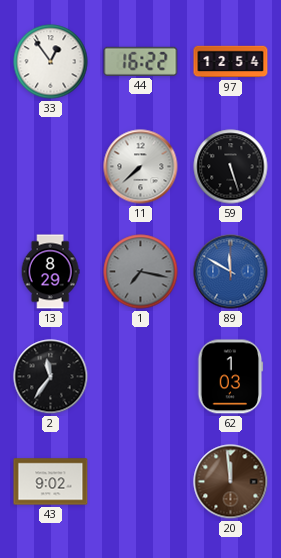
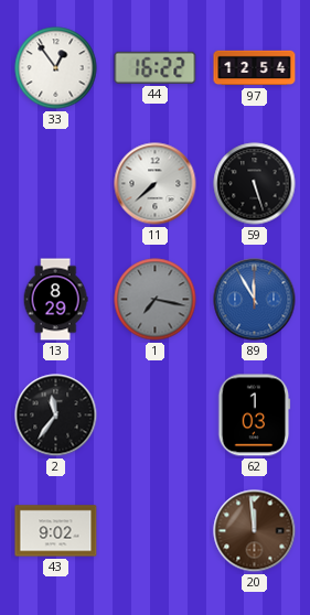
89: 11:50 -> 11:55 (255, 300)
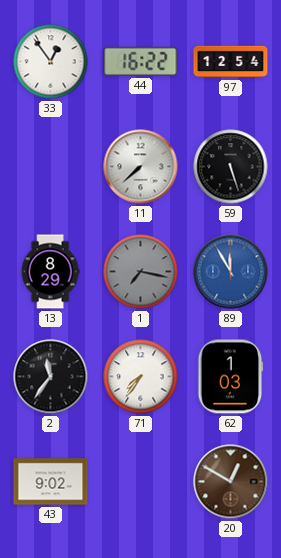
71: none -> 7:36 (141, 377)
20: 11:59 -> 12:50 (231, 482)
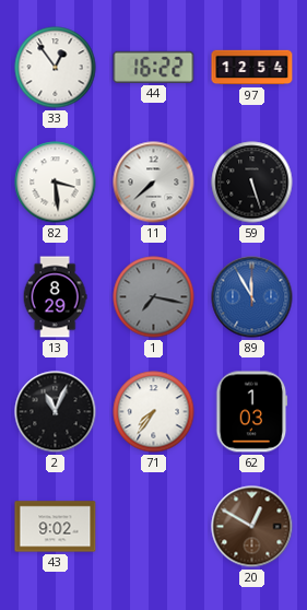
82: none -> 3:29 (56, 183)
2: 11:36 -> 11:04 (56, 412)
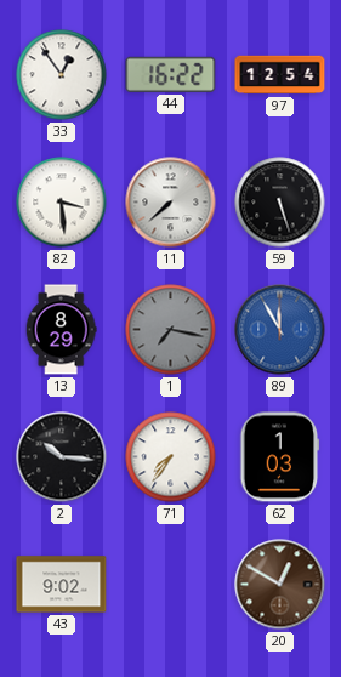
2: 11:04 -> 10:16 (62, 457)
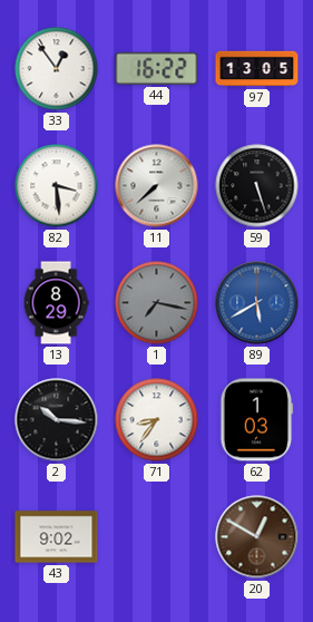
97: 12:54 -> 13:05 (257, 69)
89: 11:55 -> 5:40 (257, 303)
71: 7:36 -> 8:36 (157, 420)
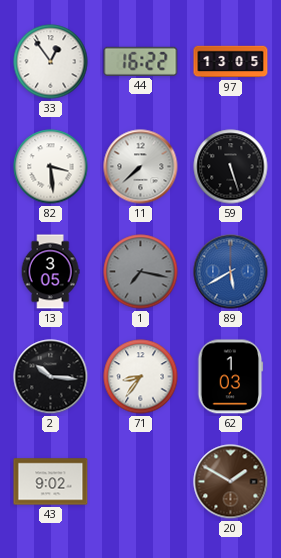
13: 8:29 -> 3:05 (50, 272)
20: 12:50 -> 1:50 (231, 482)
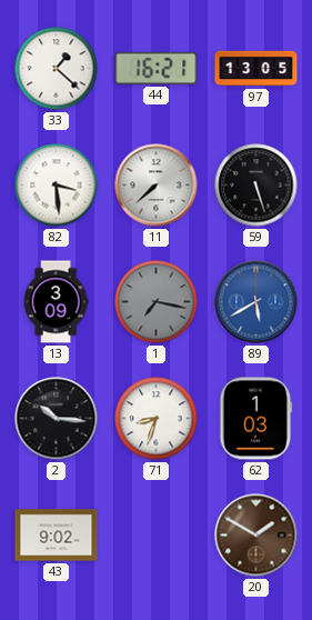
33: 12:54 -> 1:22 (57, 69)
44: 16:22 -> 16:21 (157, 68)
13: 3:05 -> 3:09 (56, 302)
71: 8:36 -> 8:33 (157, 419)
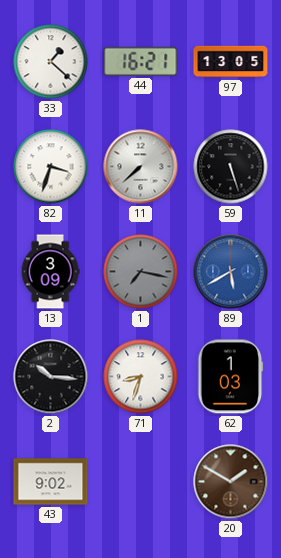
82: 3:29 -> 3:33 (51, 167)
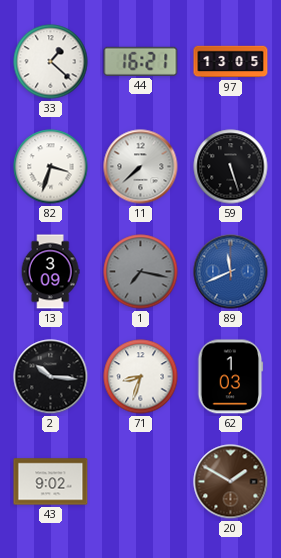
89: 5:40 -> 11:41 (231, 272)
